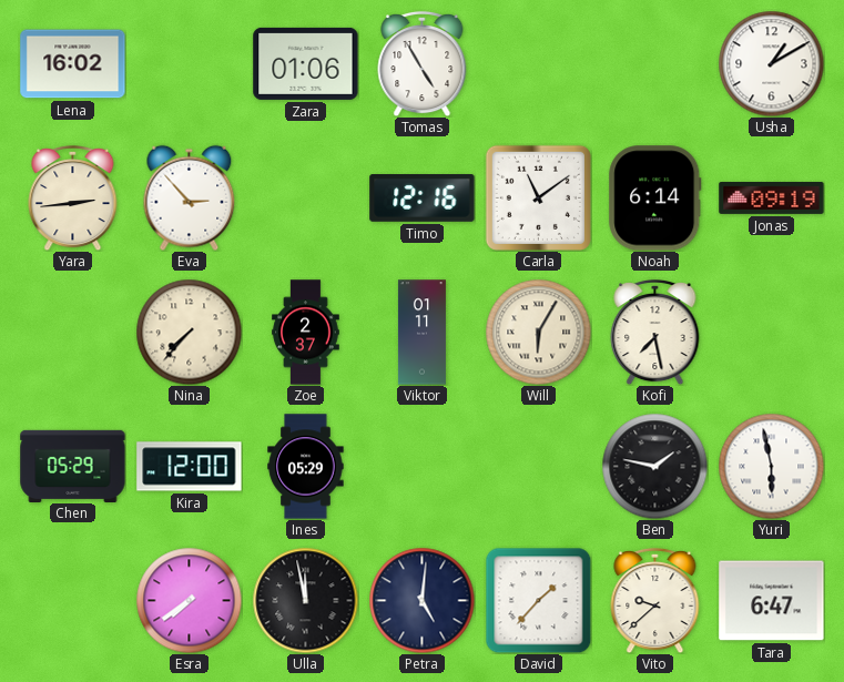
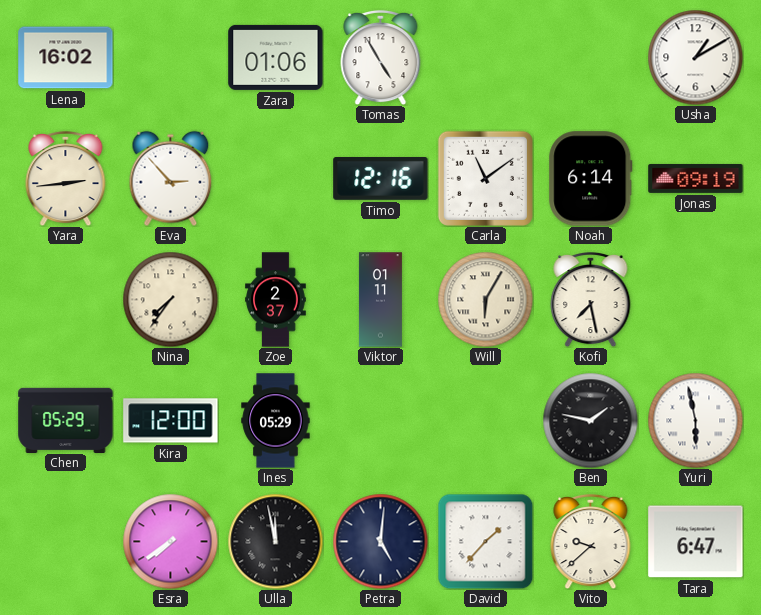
Nina: 7:37 -> 7:36 (170, 299)
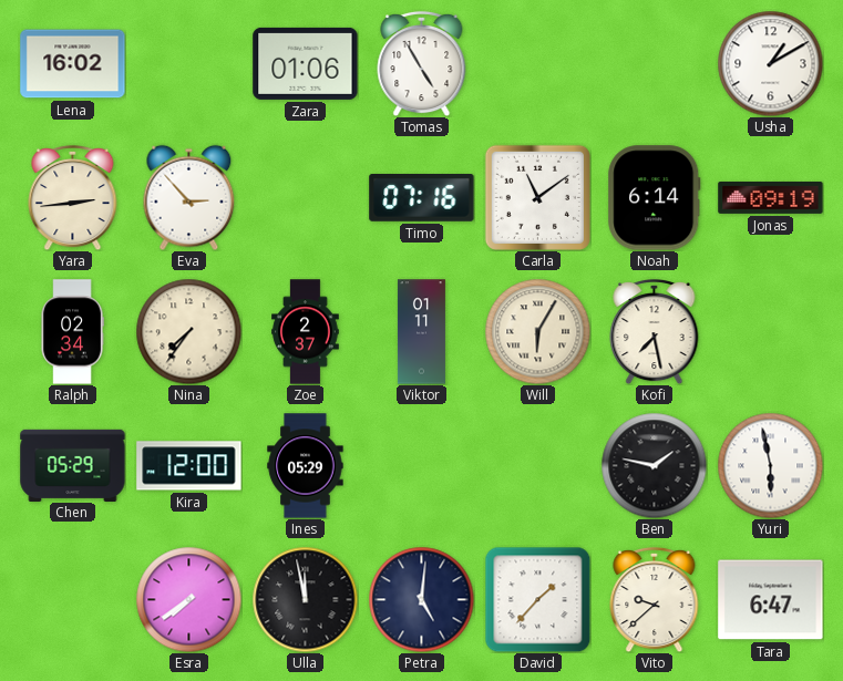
Timo: 12:16 -> 07:16 (422, 198)
Ralph: none -> 02:34 (72, 332)
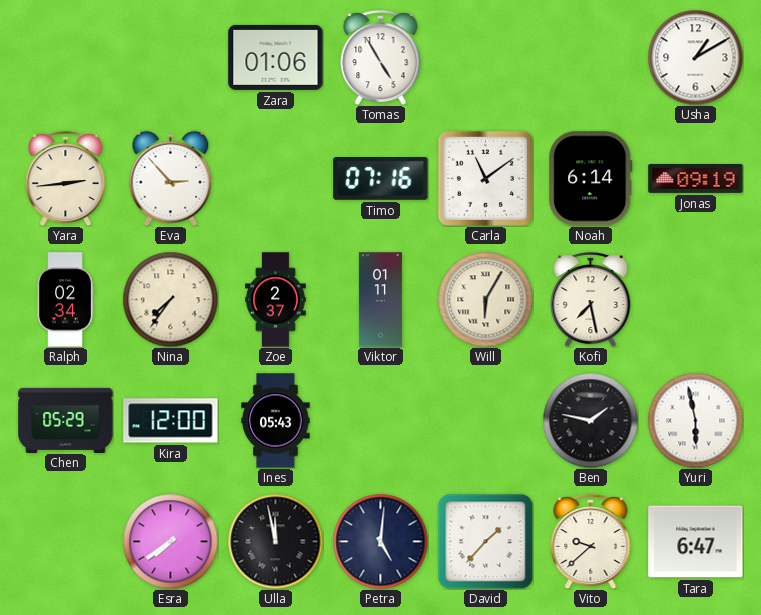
Lena: 16:02 -> none (73, 64)
Ines: 05:29 -> 05:43 (276, 421)
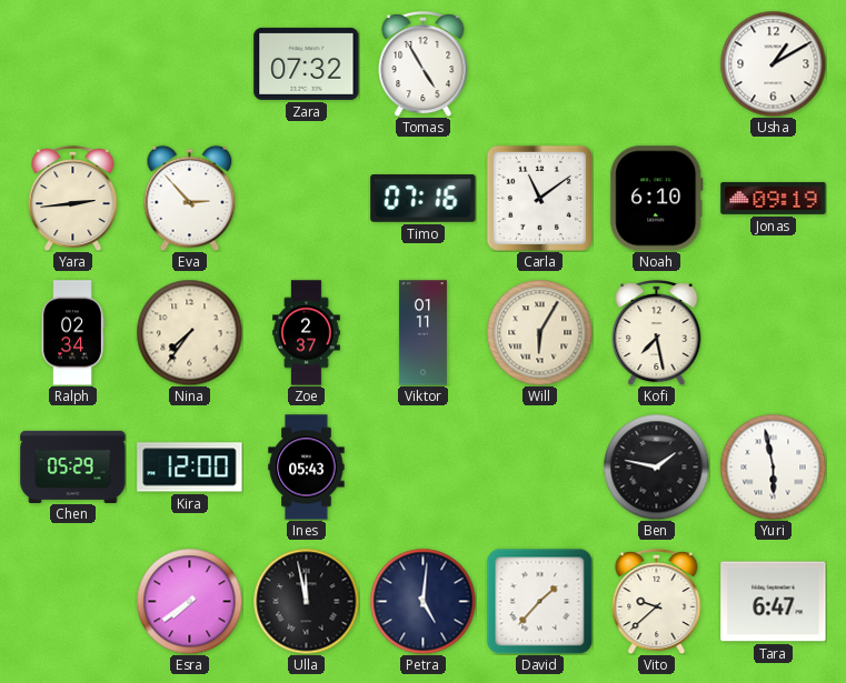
Zara: 01:06 -> 07:32 (307, 63)
Noah: 6:14 -> 6:10 (657, 199)
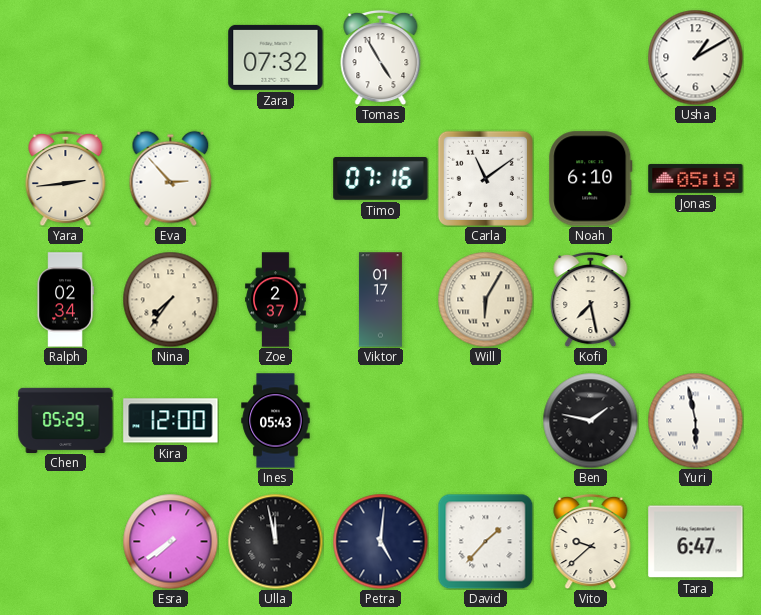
Jonas: 09:19 -> 05:19 (696, 178)
Viktor: 01:11 -> 01:17 (380, 300)
